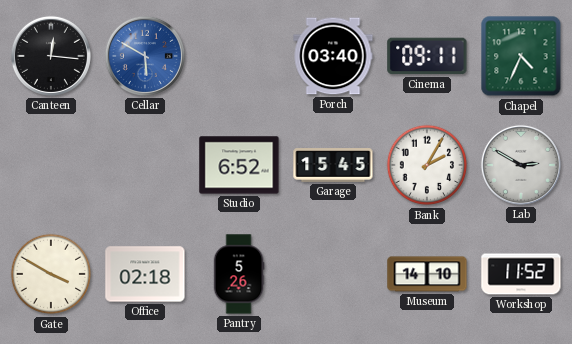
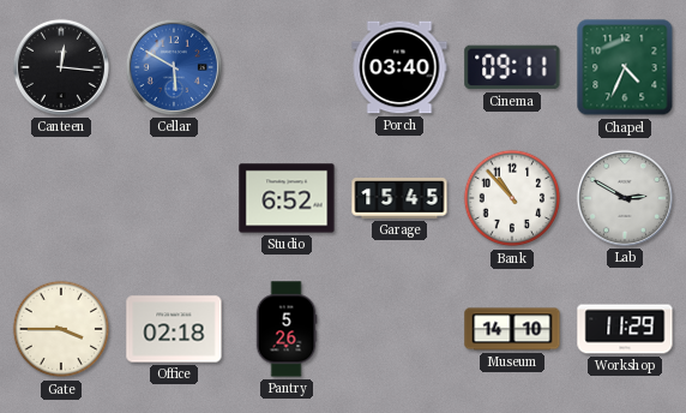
Bank: 2:05 -> 10:53 (512, 198)
Gate: 3:50 -> 3:45 (61, 329)
Workshop: 11:52 -> 11:29 (625, 329)
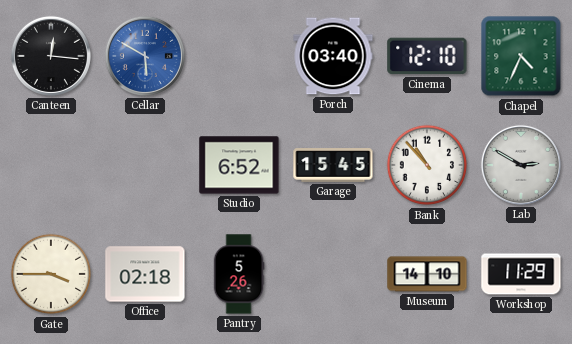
Cinema: 09:11 -> 12:10 (427, 56)
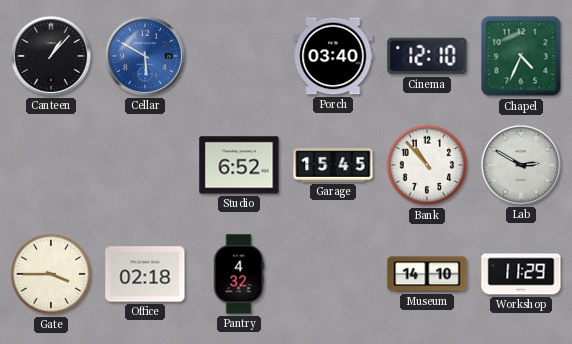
Canteen: 12:16 -> 1:07 (51, 56)
Pantry: 5:26 -> 4:32 (239, 274)
